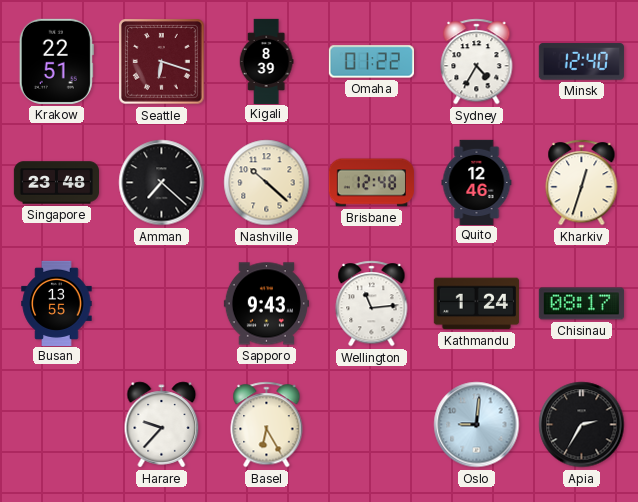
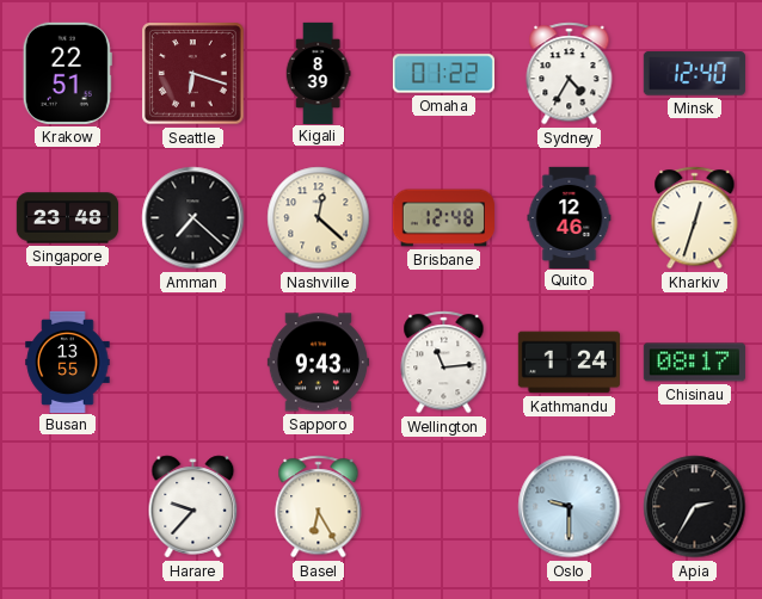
Nashville: 10:22 -> 12:22 (319, 218)
Oslo: 9:01 -> 9:30 (570, 507)
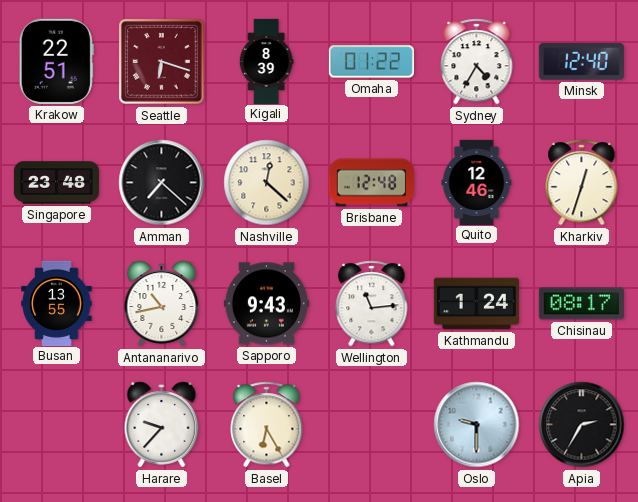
Antananarivo: none -> 10:43 (162, 304)
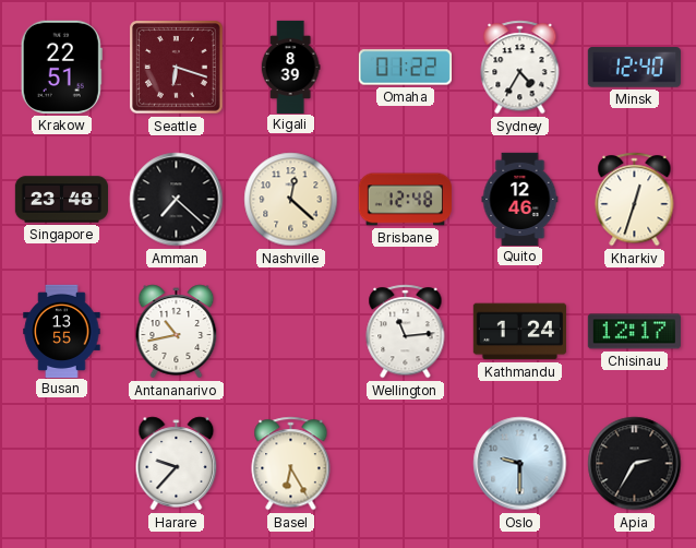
Sapporo: 9:43 -> none (266, 304)
Chisinau: 08:17 -> 12:17 (634, 332)
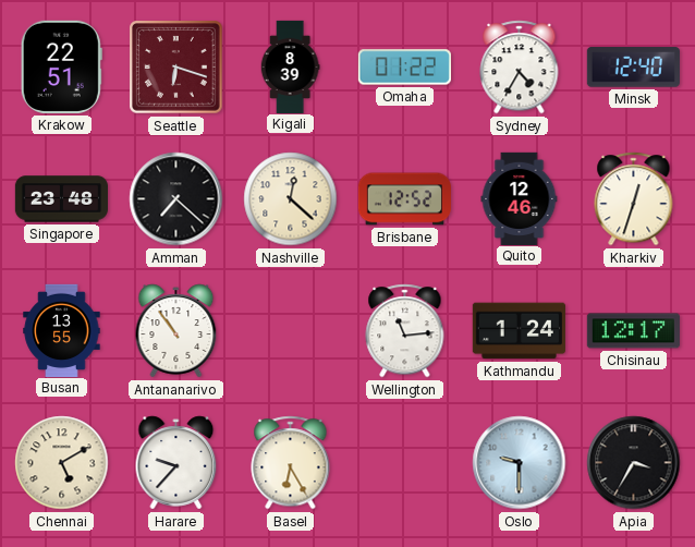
Brisbane: 12:48 -> 12:52 (404, 199)
Antananarivo: 10:43 -> 10:54 (176, 331)
Chennai: none -> 5:10 (62, 463)
Apia: 2:35 -> 3:35 (634, 463)
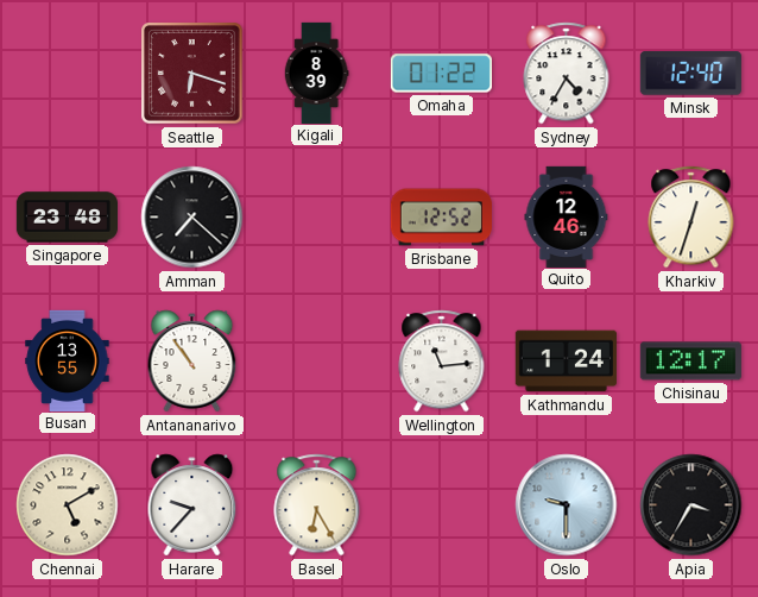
Krakow: 22:51 -> none (61, 66)
Nashville: 12:22 -> none (291, 199)
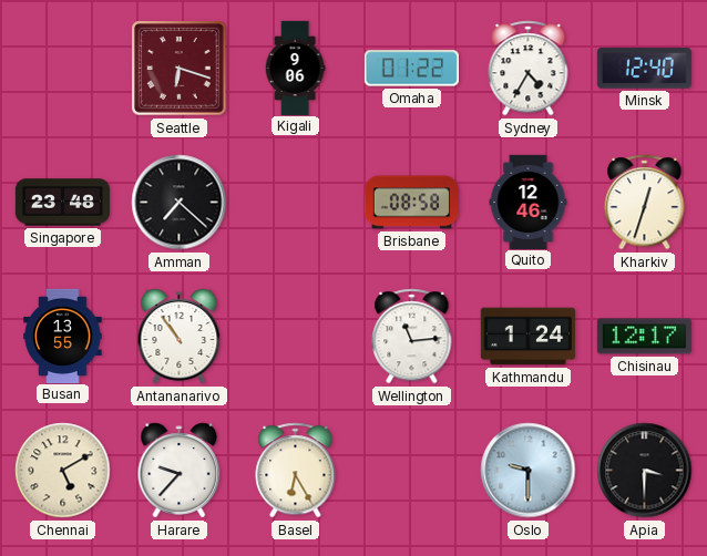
Kigali: 8:39 -> 9:06 (295, 68)
Brisbane: 12:52 -> 08:58 (411, 203)
Apia: 3:35 -> 3:30 (645, 471)
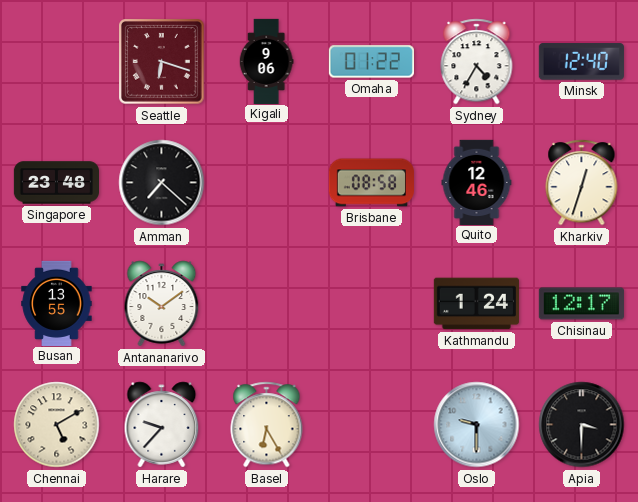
Antananarivo: 10:54 -> 10:09 (162, 304)
Wellington: 11:14 -> none (412, 337)
